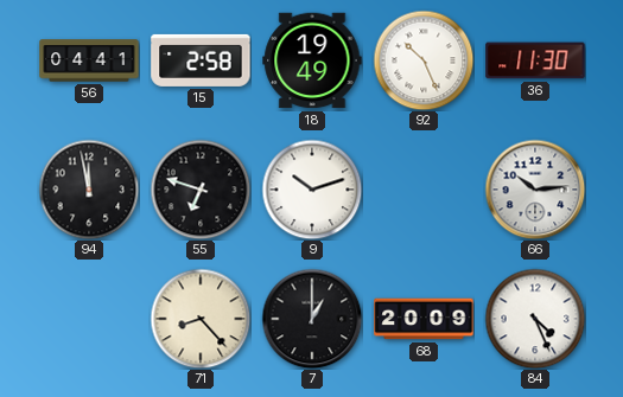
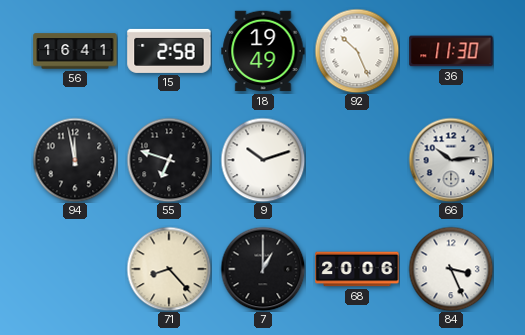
56: 04:41 -> 16:41 (75, 51)
68: 20:09 -> 20:06 (357, 269)
84: 4:26 -> 3:26 (451, 269)
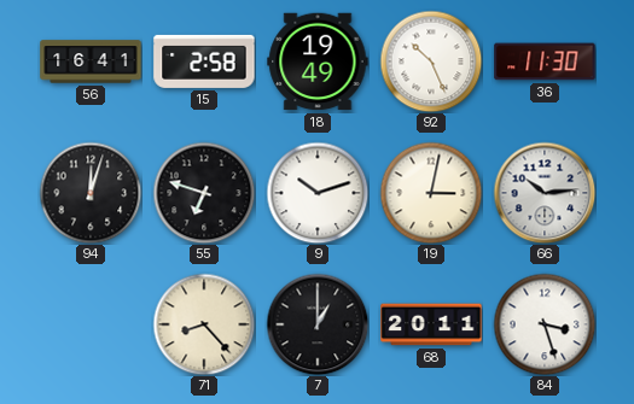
94: 11:58 -> 12:03 (91, 193)
19: none -> 3:02 (431, 193)
68: 20:06 -> 20:11 (431, 324)
84: 3:26 -> 3:27 (545, 324)
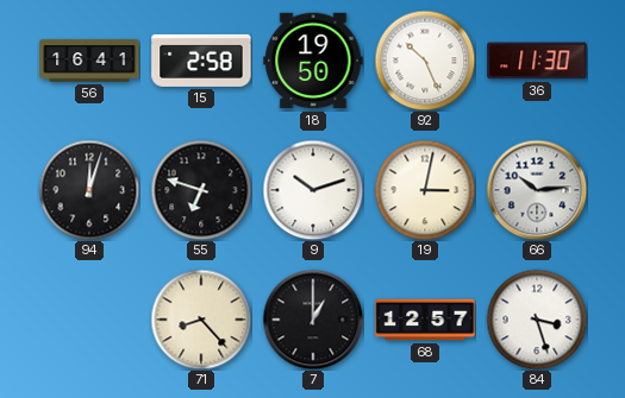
18: 19:49 -> 19:50 (313, 61)
68: 20:11 -> 12:57 (425, 320)
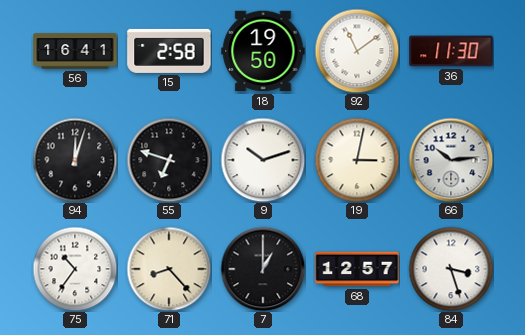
92: 10:26 -> 11:09 (357, 51)
75: none -> 10:36 (75, 269)
